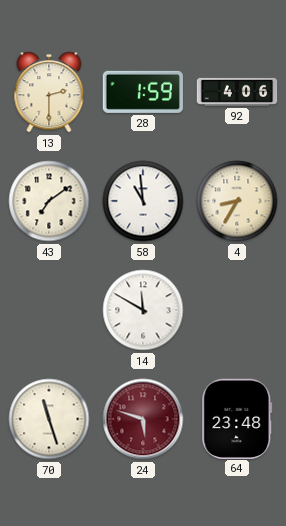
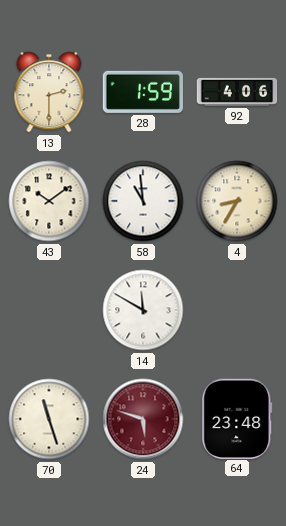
43: 7:09 -> 10:09 (49, 201)
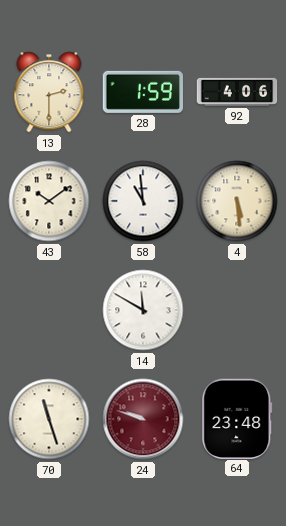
4: 8:35 -> 5:29 (237, 201)
24: 5:48 -> 9:48 (143, 419)
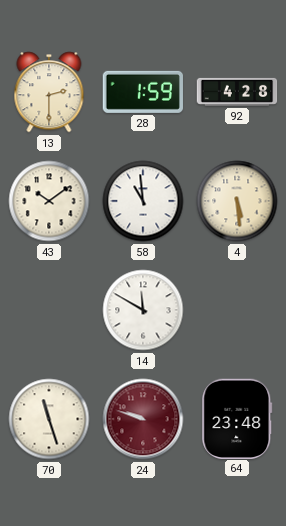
92: 4:06 -> 4:28 (237, 92)
